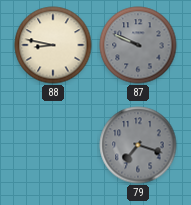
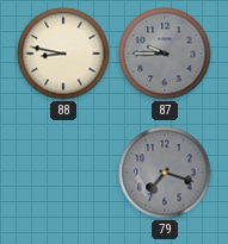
87: 9:49 -> 9:45 (165, 54)
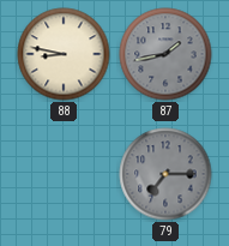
87: 9:45 -> 1:43 (165, 54)
79: 7:18 -> 7:15 (165, 174)
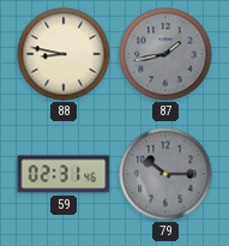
59: none -> 02:31 (64, 174)
79: 7:15 -> 10:15 (165, 174)
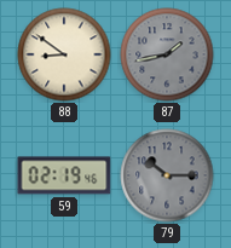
88: 8:47 -> 8:51 (64, 54)
59: 02:31 -> 02:19 (64, 175)
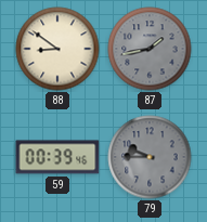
59: 02:19 -> 00:39 (57, 157)
79: 10:15 -> 9:45 (150, 157)
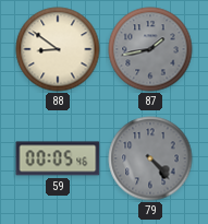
59: 00:39 -> 00:05 (58, 158)
79: 9:45 -> 4:23 (150, 158)
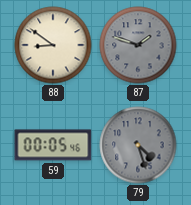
87: 1:43 -> 1:48 (138, 45)
79: 4:23 -> 4:27 (138, 145)
